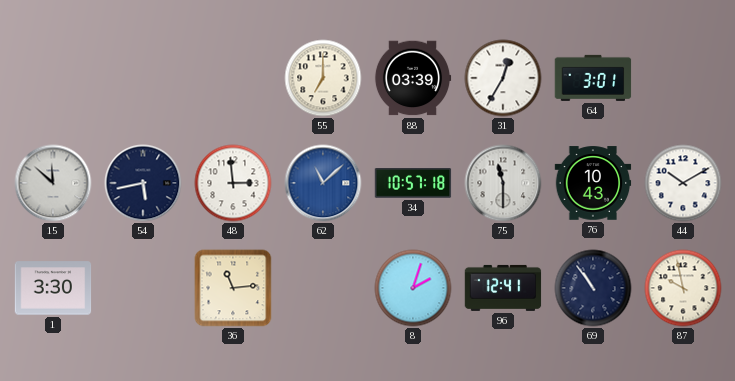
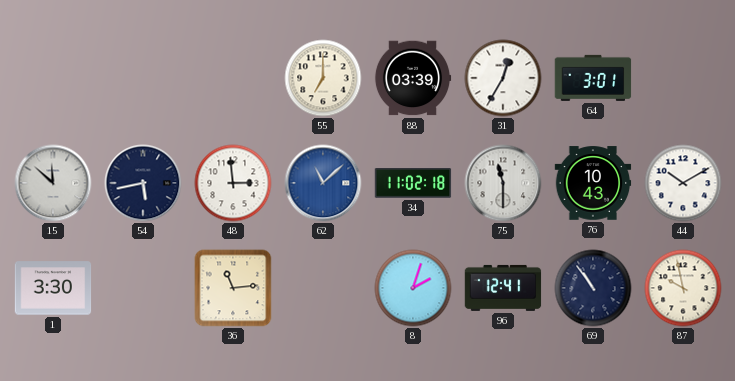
34: 10:57 -> 11:02 (413, 184)
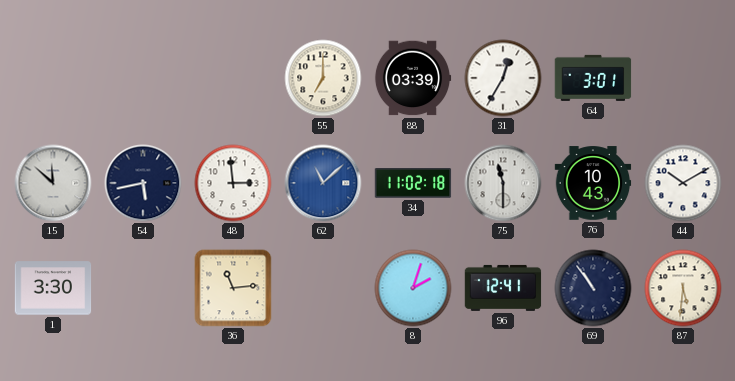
87: 9:58 -> 5:31 (683, 288)
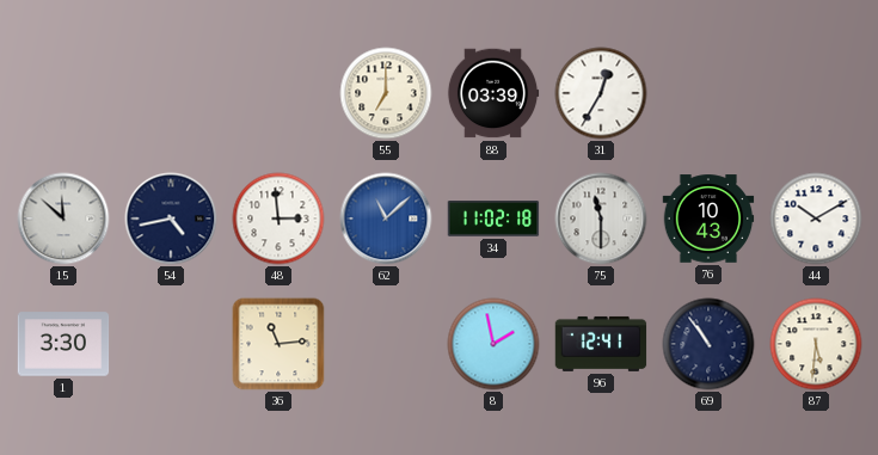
64: 3:01 -> none (593, 78)
54: 5:43 -> 4:43 (171, 219)
8: 2:03 -> 1:58 (493, 344)
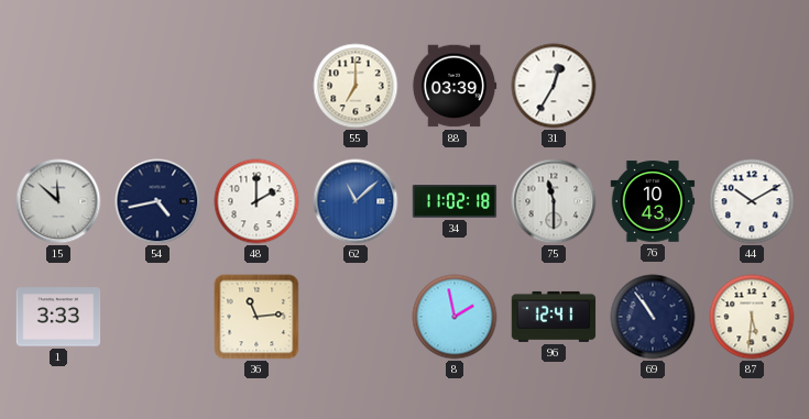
48: 2:59 -> 2:00 (256, 201)
1: 3:30 -> 3:33 (58, 317)
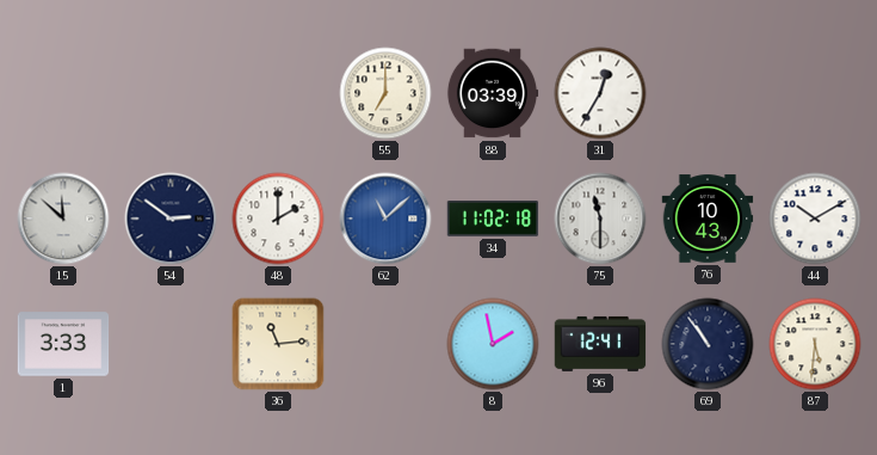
54: 4:43 -> 2:51 (171, 219)
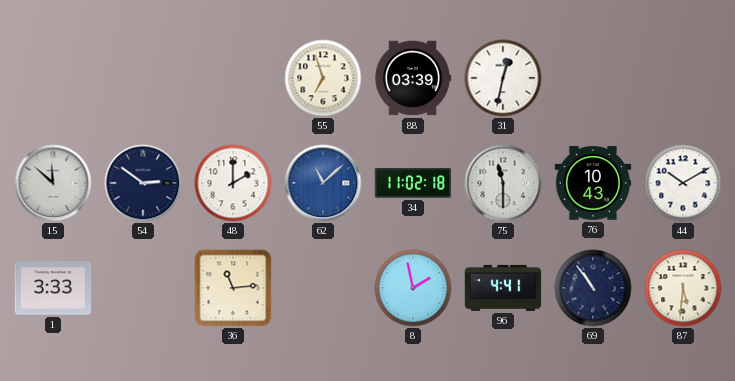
55: 7:00 -> 6:57 (323, 78)
31: 12:35 -> 12:32 (503, 78)
96: 12:41 -> 4:41 (503, 288)
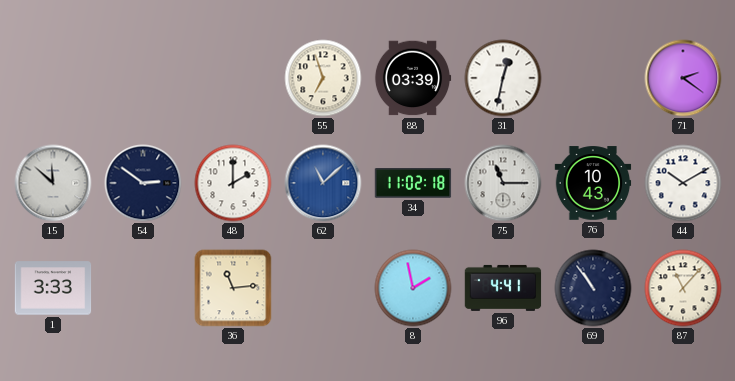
71: none -> 2:21 (683, 78)
75: 11:30 -> 11:15 (503, 183)
87: 5:31 -> 11:07 (683, 288)
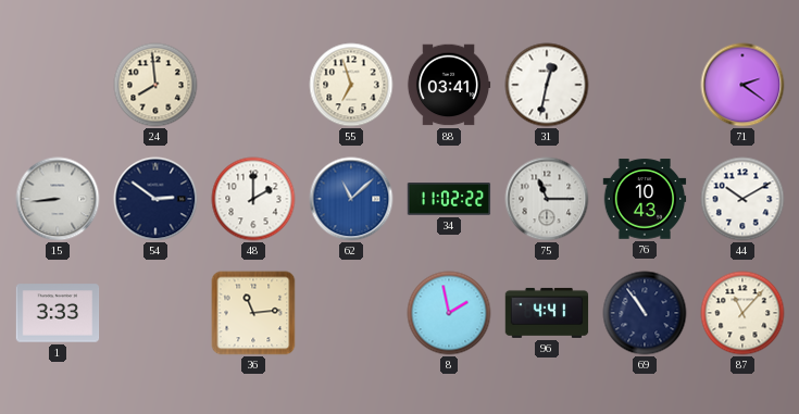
24: none -> 7:59 (155, 85)
88: 03:39 -> 03:41 (449, 85)
15: 11:52 -> 8:44 (58, 199)
34: 11:02:18 -> 11:02:22 (449, 200)
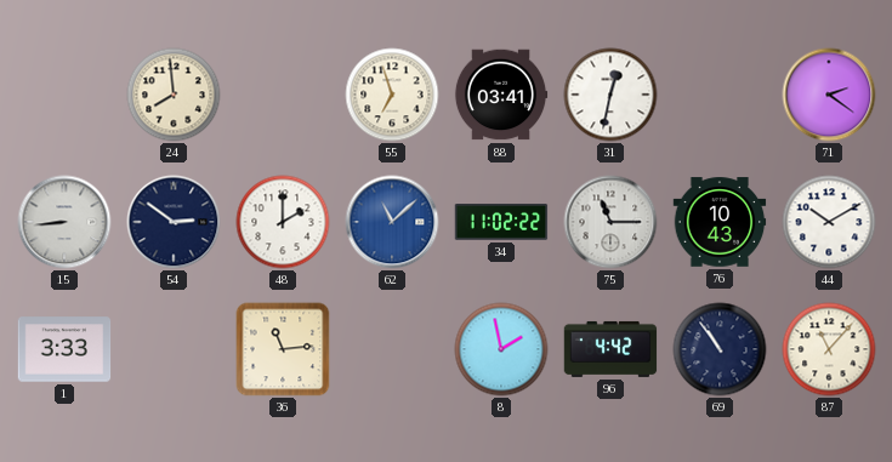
96: 4:41 -> 4:42 (610, 349)
